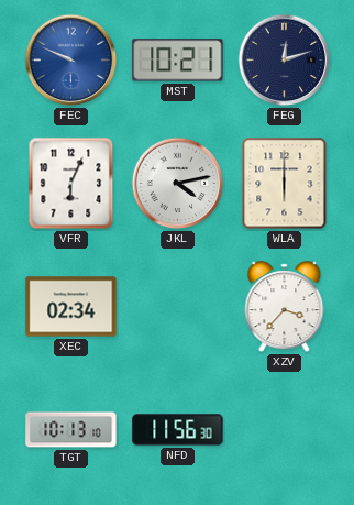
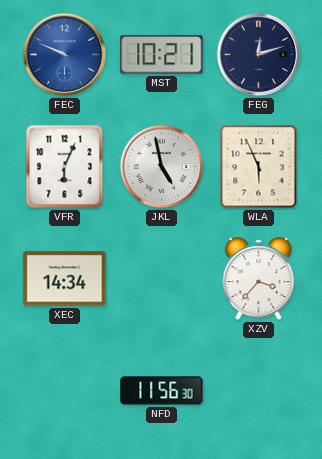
JKL: 4:13 -> 4:58 (162, 167)
WLA: 6:00 -> 5:56 (259, 167)
XEC: 02:34 -> 14:34 (65, 279)
TGT: 10:13 -> none (71, 430)
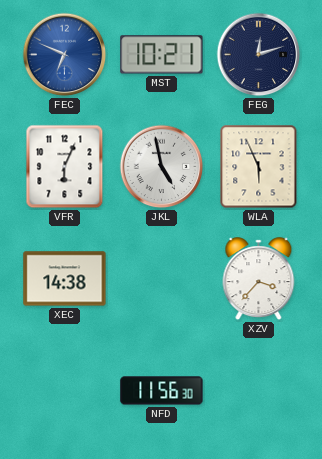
FEC: 9:49 -> 6:49 (65, 55)
XEC: 14:34 -> 14:38 (65, 279)
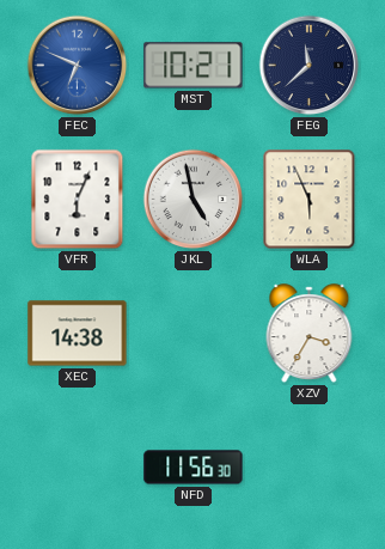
FEG: 12:12 -> 11:38 (310, 66)
XZV: 3:37 -> 3:35 (310, 334)
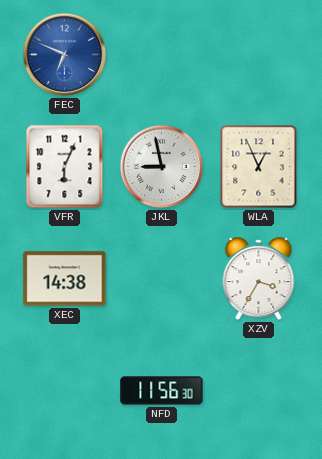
MST: 10:21 -> none (194, 66)
FEG: 11:38 -> none (310, 66)
JKL: 4:58 -> 8:58 (162, 167)
WLA: 5:56 -> 12:56 (259, 167)
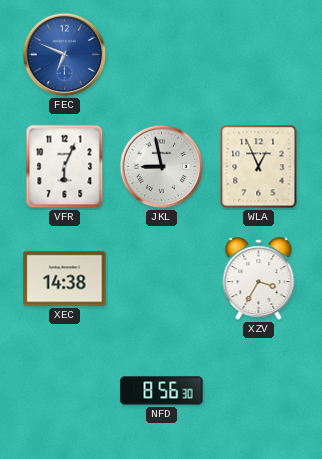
NFD: 11:56 -> 8:56 (162, 391)
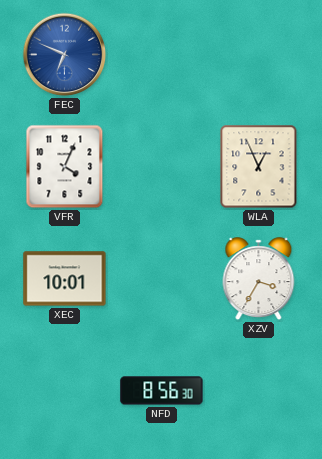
VFR: 6:04 -> 4:04 (65, 167)
JKL: 8:58 -> none (162, 167)
XEC: 14:38 -> 10:01 (65, 279)
